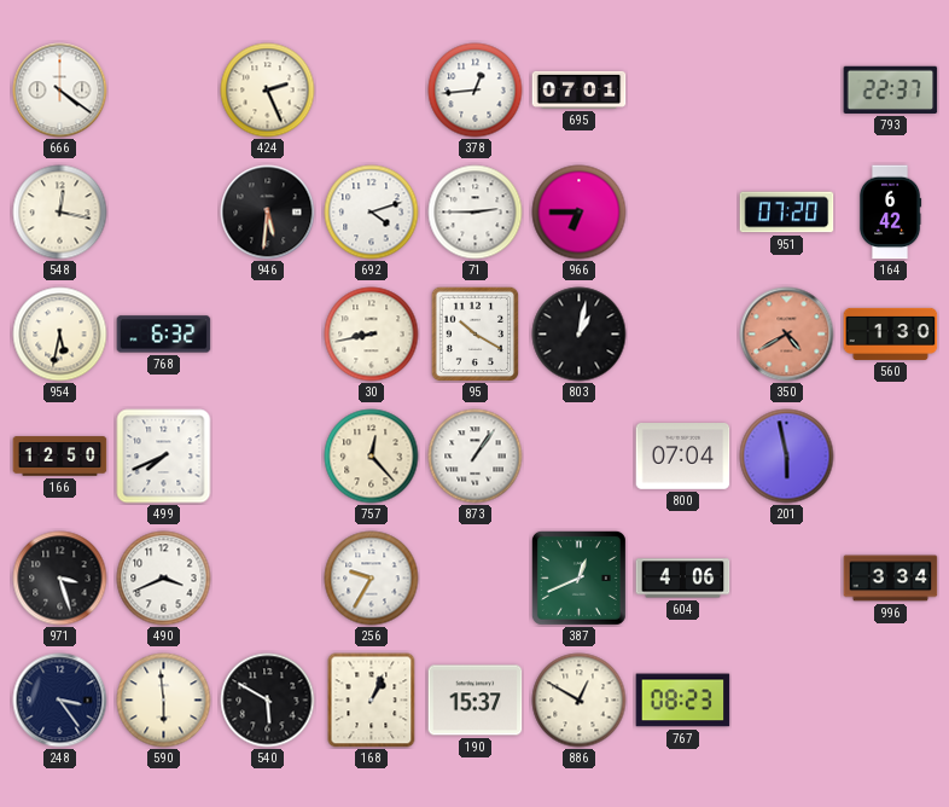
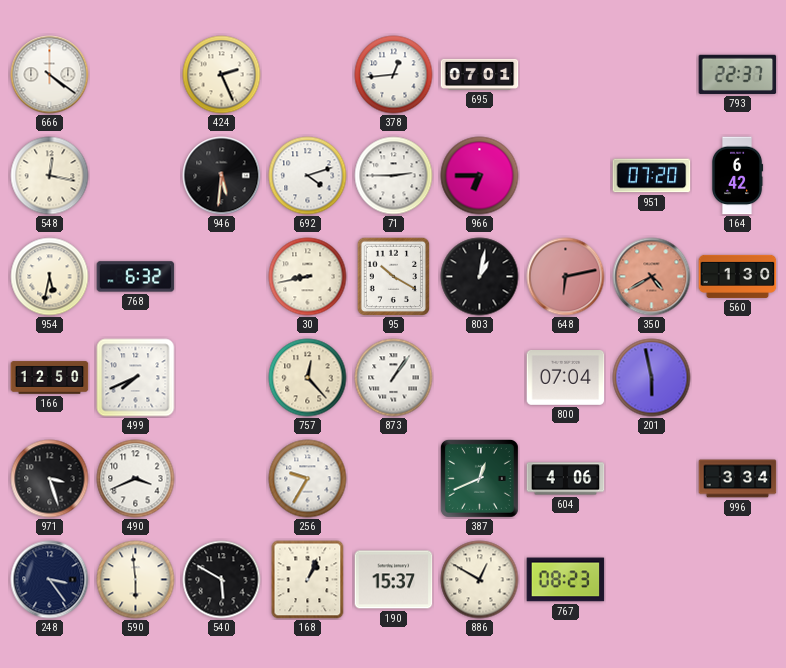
648: none -> 6:13 (566, 277)
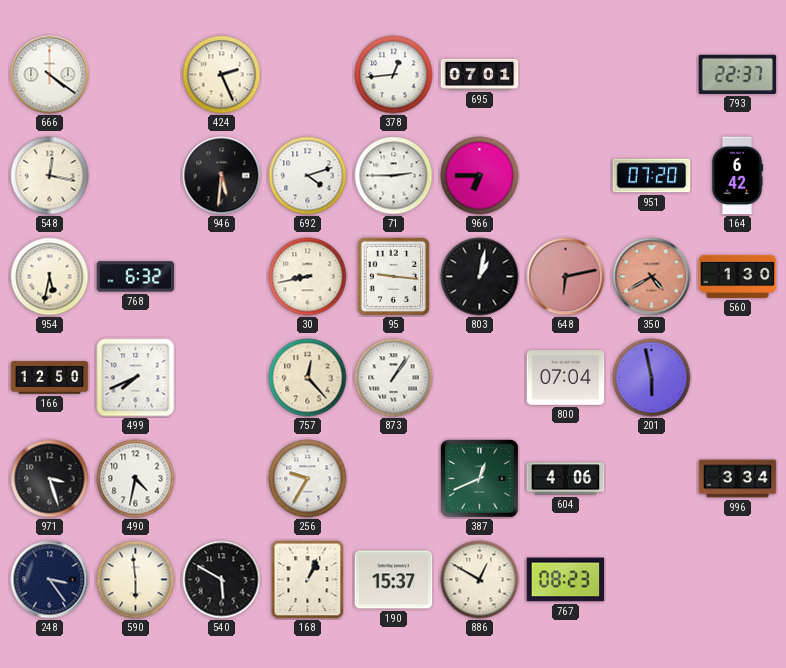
95: 10:20 -> 9:16 (394, 276)
490: 3:41 -> 4:32 (136, 479)
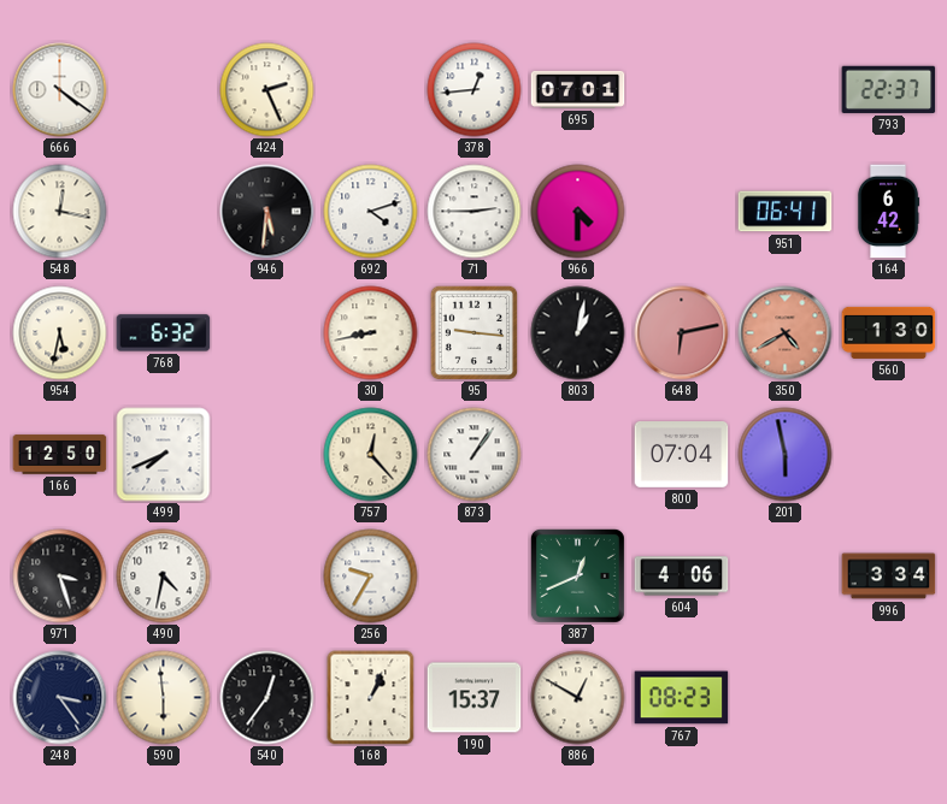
966: 6:45 -> 4:30 (578, 212)
951: 07:20 -> 06:41 (786, 212)
540: 5:50 -> 12:36 (267, 698)
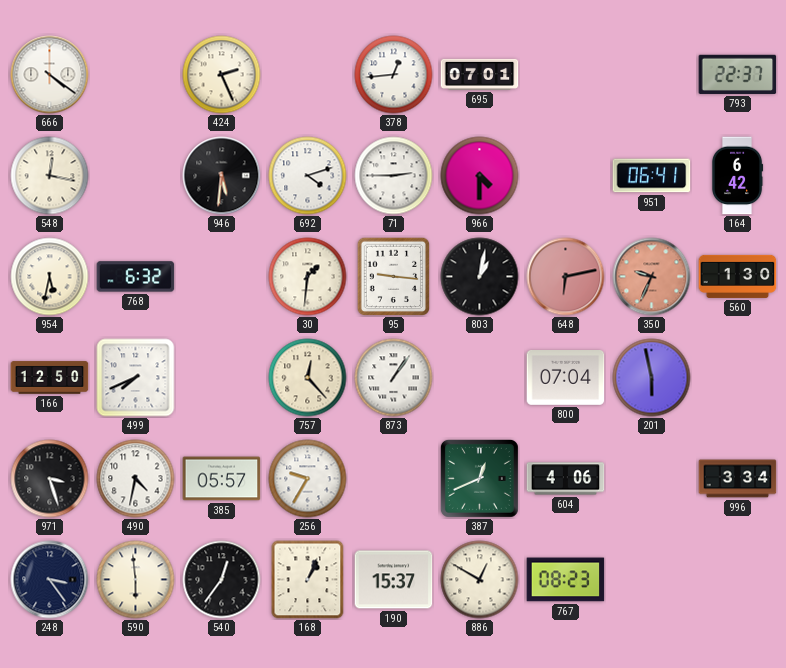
30: 8:43 -> 1:31 (308, 277)
350: 4:40 -> 9:34 (652, 277)
385: none -> 05:57 (222, 479)
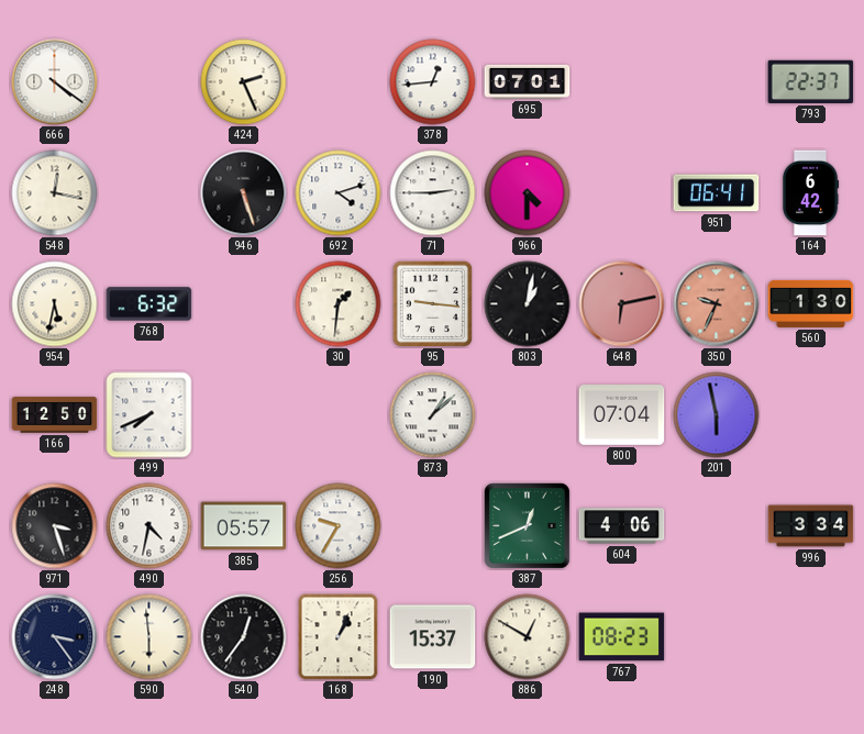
946: 5:31 -> 5:27 (244, 193)
757: 12:23 -> none (308, 378)
873: 1:06 -> 1:08 (433, 415)
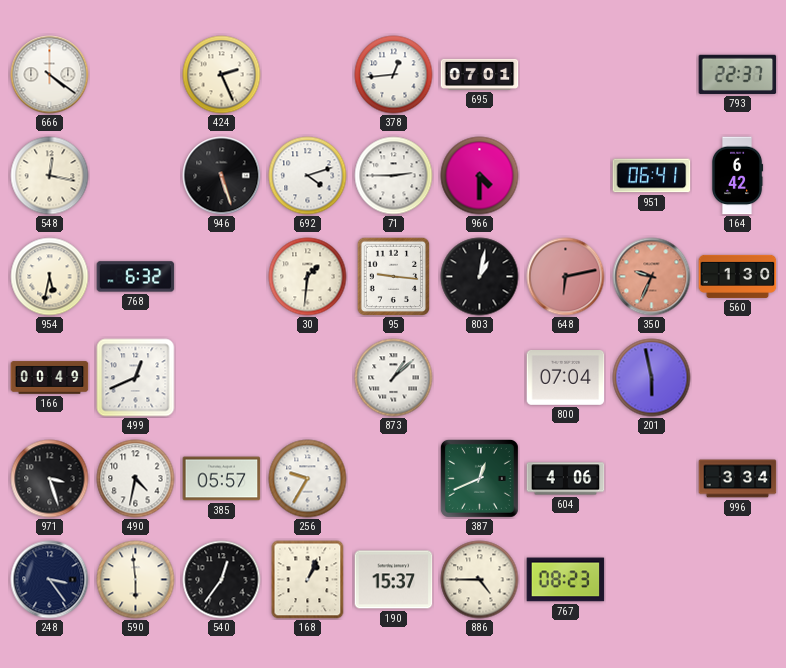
166: 12:50 -> 00:49 (50, 378)
499: 7:41 -> 12:41 (136, 378)
886: 12:50 -> 4:45 (480, 580)
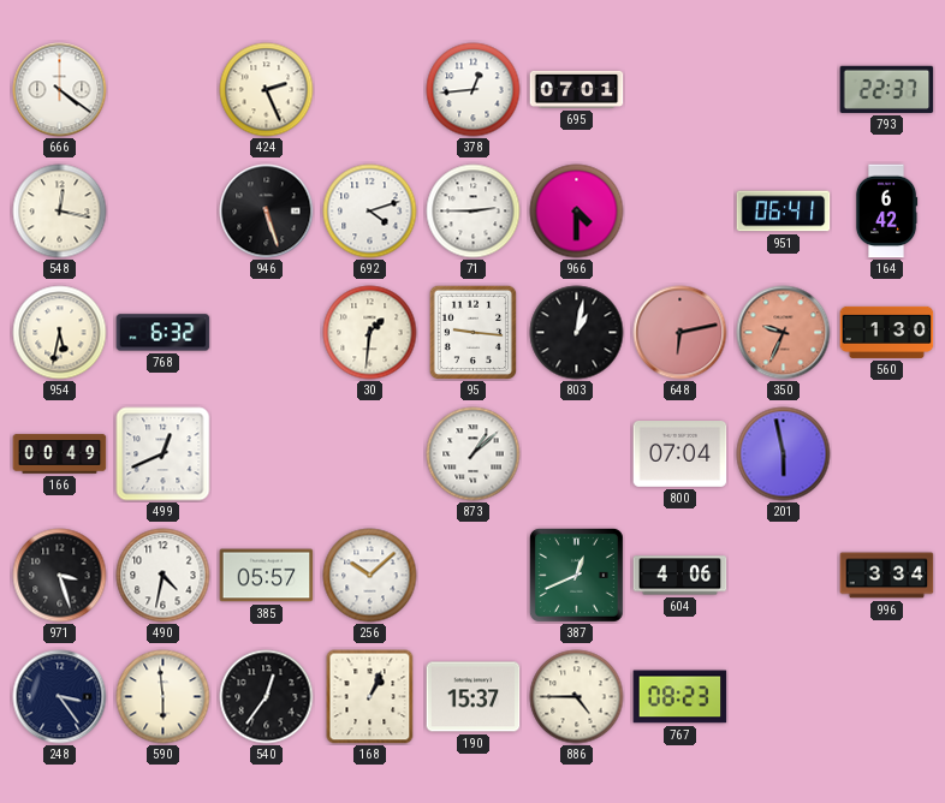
256: 9:35 -> 10:08 (370, 576)
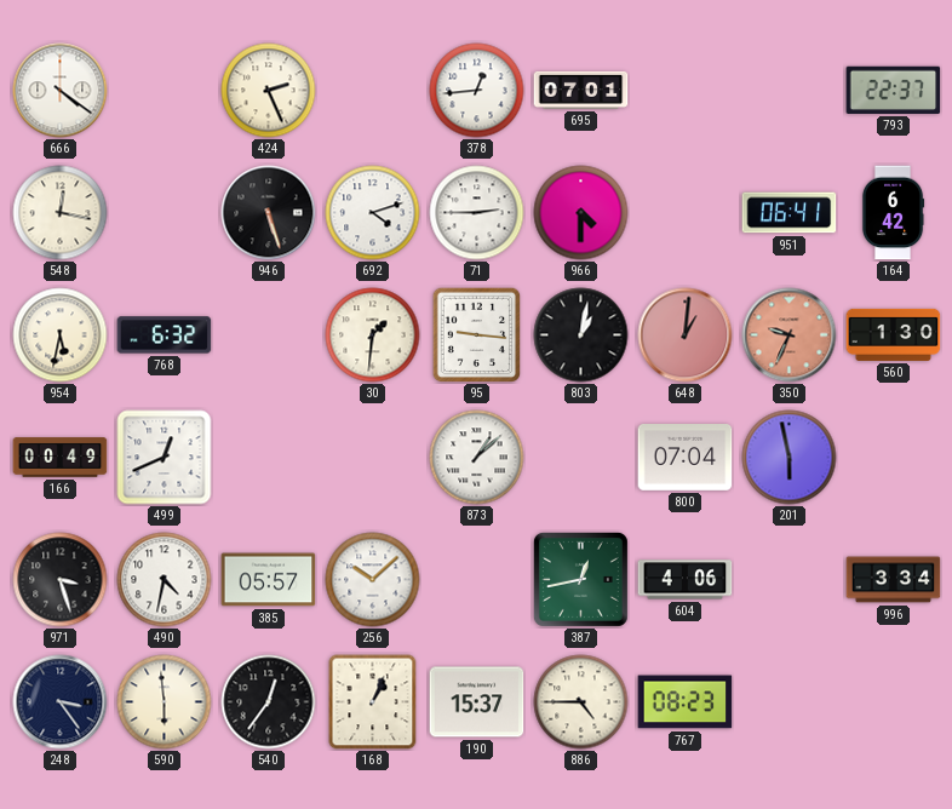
648: 6:13 -> 1:01 (686, 335)
387: 12:41 -> 12:43 (580, 579)
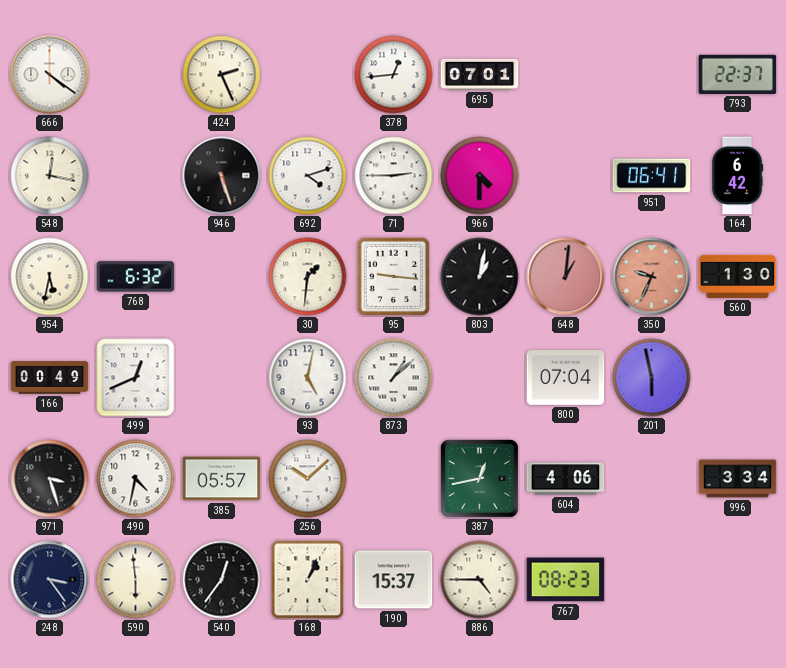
93: none -> 5:02 (308, 378)
